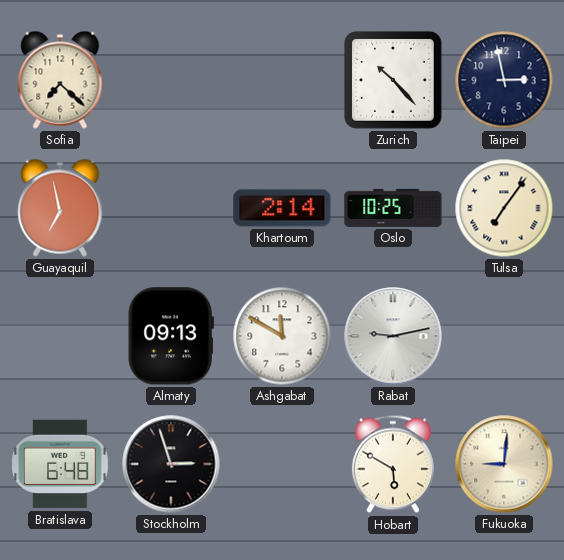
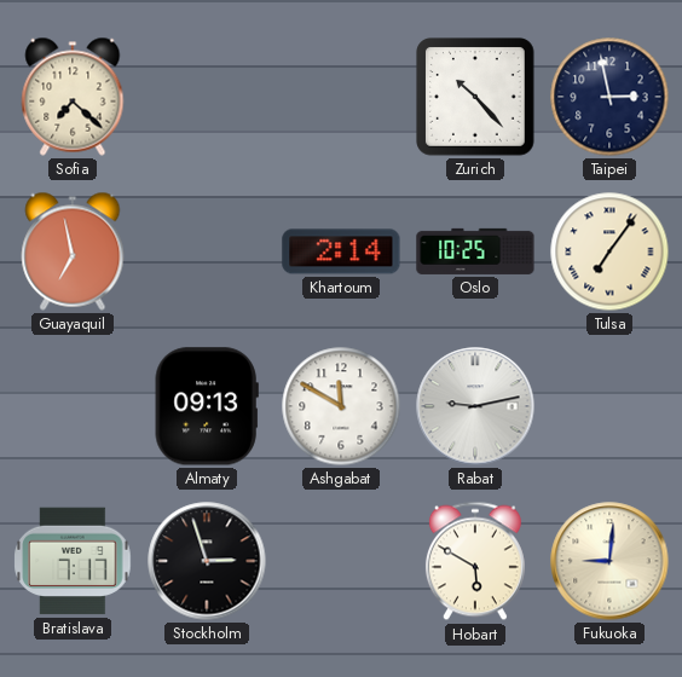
Bratislava: 6:48 -> 7:17 (73, 561)
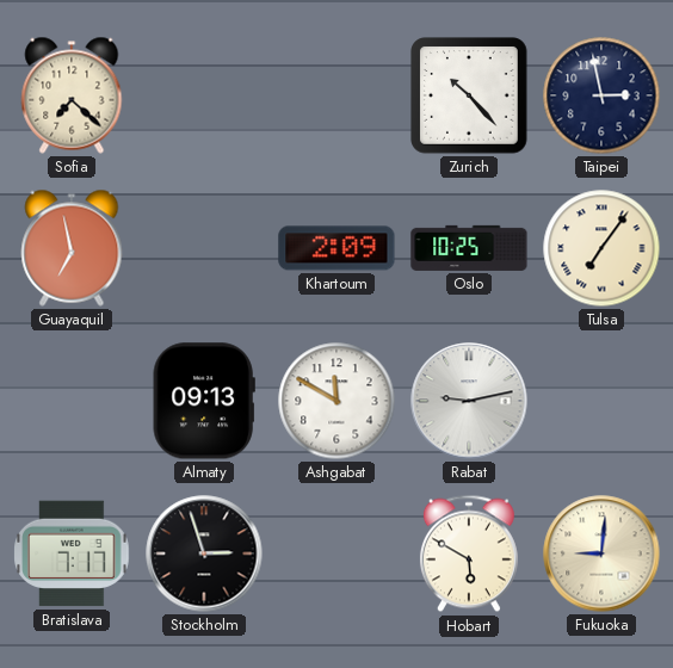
Khartoum: 2:14 -> 2:09 (336, 248)
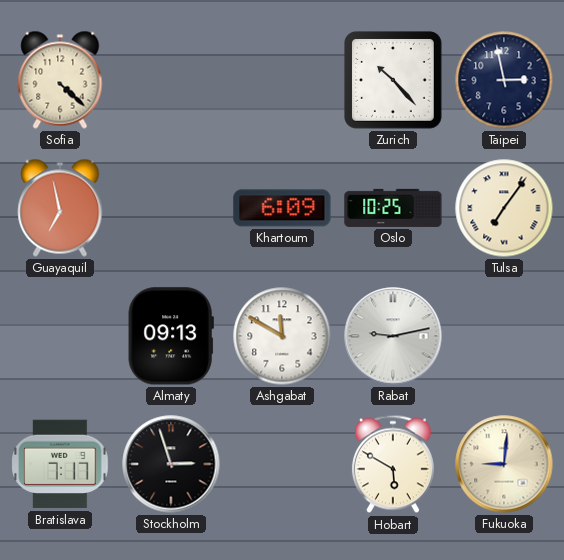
Sofia: 7:22 -> 4:22 (60, 80)
Khartoum: 2:09 -> 6:09 (282, 208)
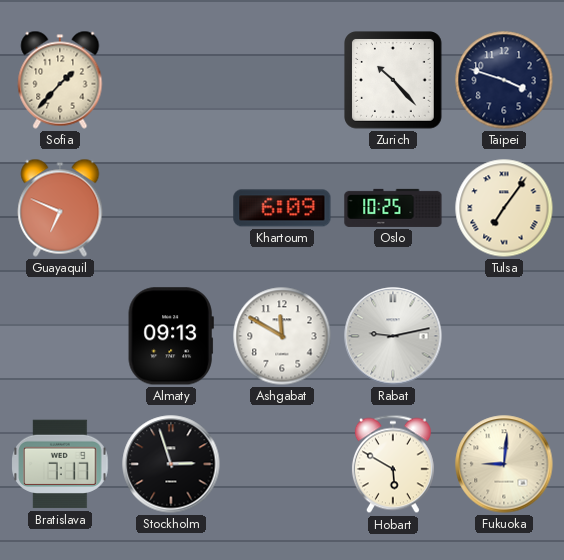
Sofia: 4:22 -> 1:37 (60, 80)
Taipei: 2:58 -> 3:48 (504, 80)
Guayaquil: 6:58 -> 6:49 (60, 208)
